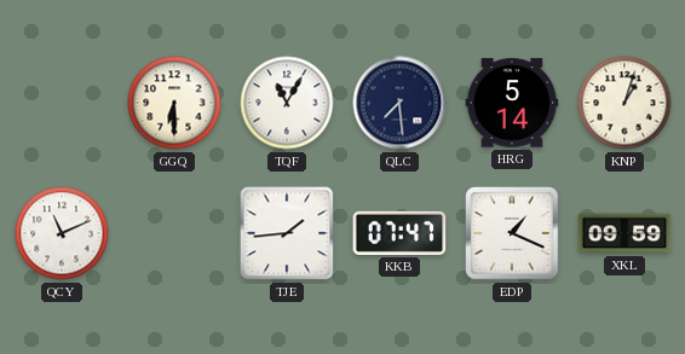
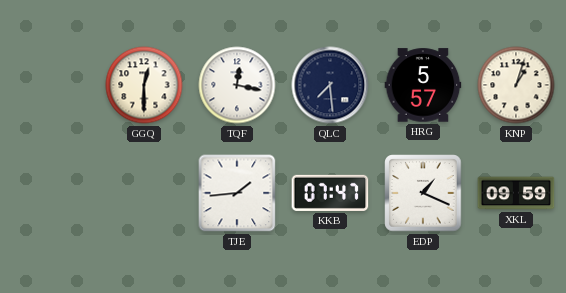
GGQ: 6:30 -> 12:30 (144, 85)
TQF: 11:05 -> 12:17 (237, 85)
HRG: 5:14 -> 5:57 (423, 85)
QCY: 11:11 -> none (62, 233)
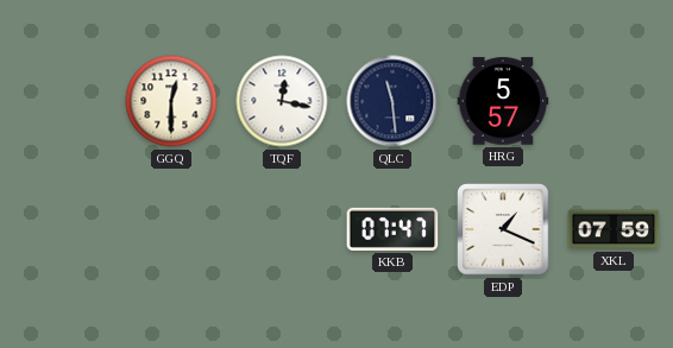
QLC: 7:29 -> 11:29 (392, 101)
KNP: 1:03 -> none (516, 85)
TJE: 1:44 -> none (237, 193)
XKL: 09:59 -> 07:59 (614, 229)
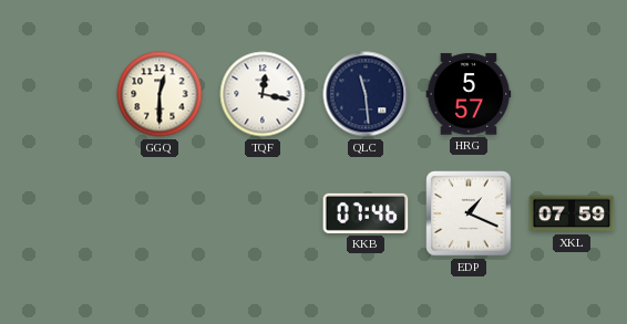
KKB: 07:47 -> 07:46 (366, 213)
